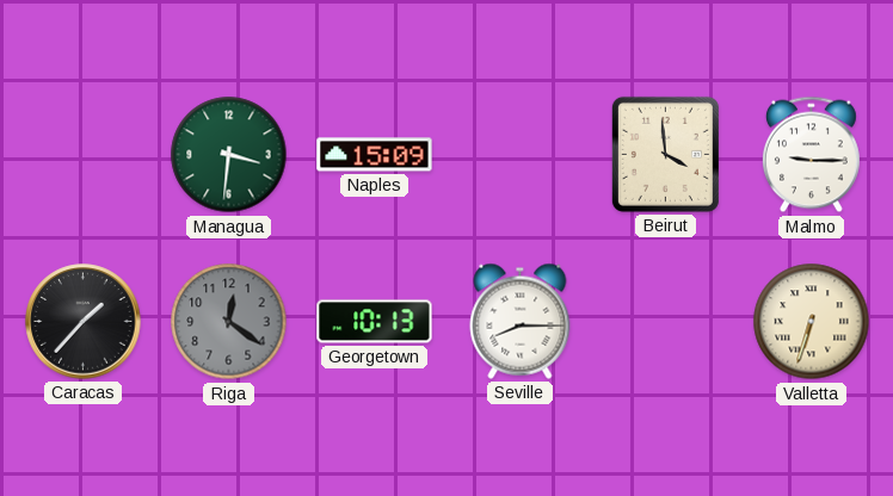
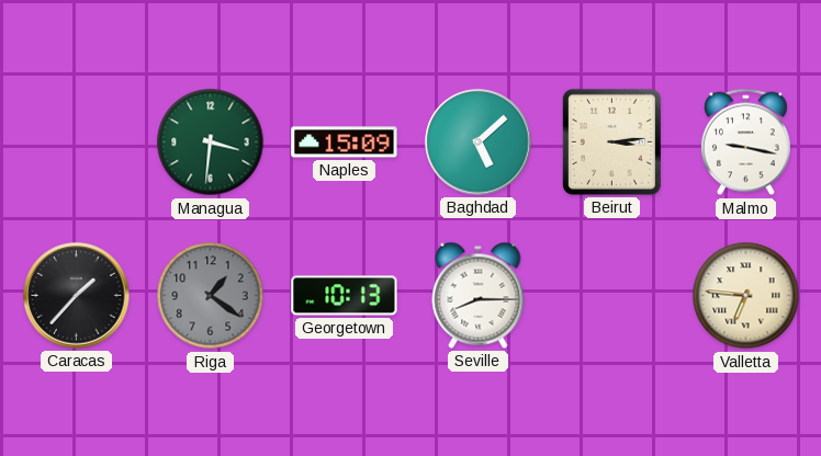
Baghdad: none -> 5:08 (479, 142)
Beirut: 3:59 -> 3:14 (611, 141)
Malmo: 9:15 -> 9:17 (745, 142)
Riga: 12:21 -> 1:21 (211, 296)
Valletta: 6:33 -> 6:46 (746, 296)
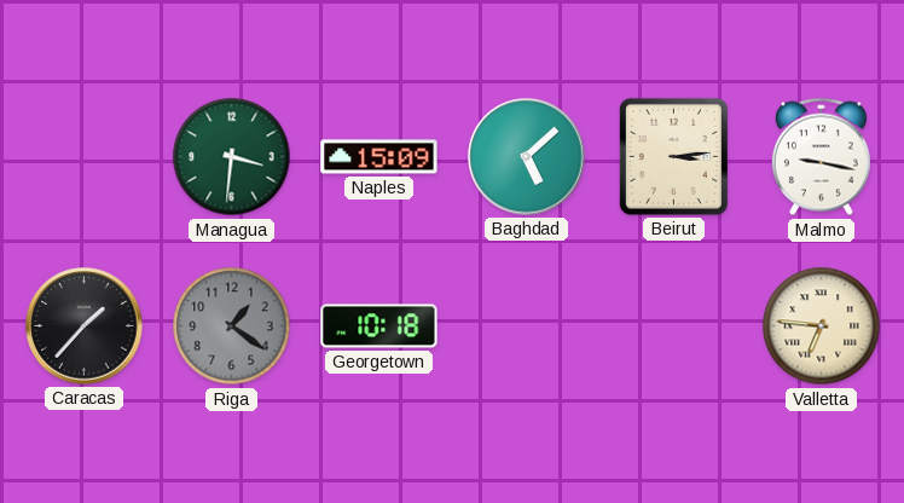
Georgetown: 10:13 -> 10:18 (379, 326)
Seville: 8:15 -> none (479, 295)
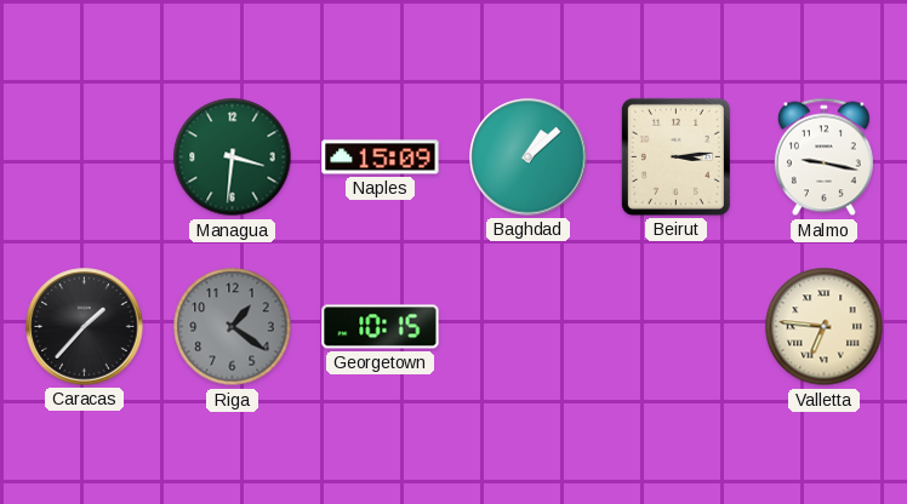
Baghdad: 5:08 -> 1:08 (529, 157)
Georgetown: 10:18 -> 10:15 (381, 327)
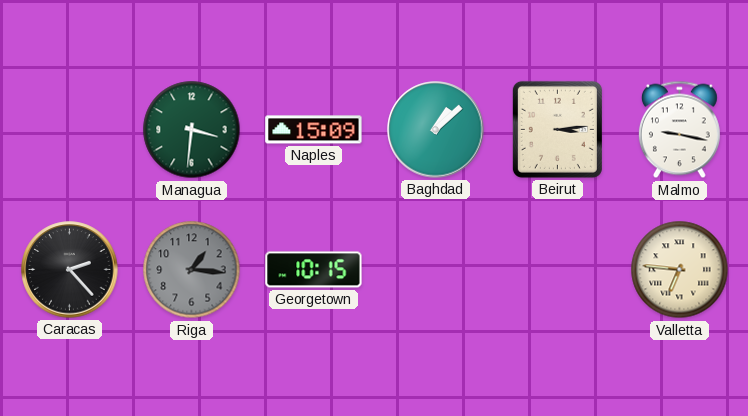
Caracas: 1:37 -> 2:23 (70, 270)
Riga: 1:21 -> 1:16 (192, 270)
